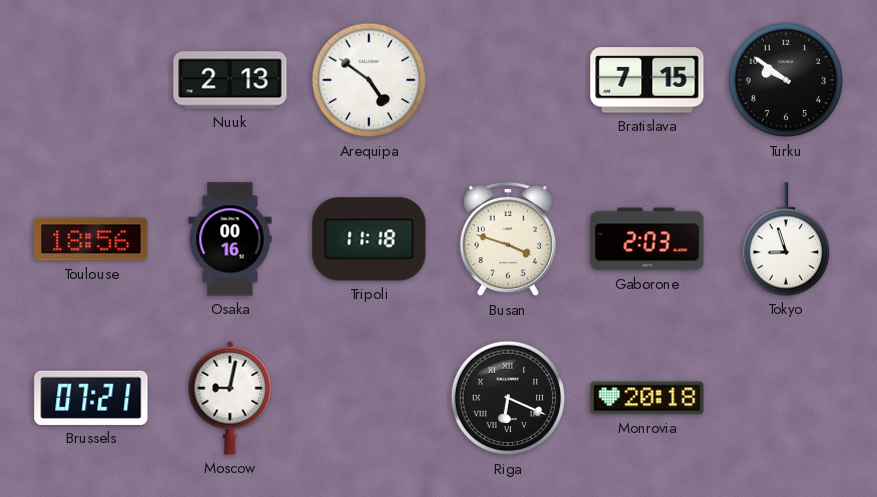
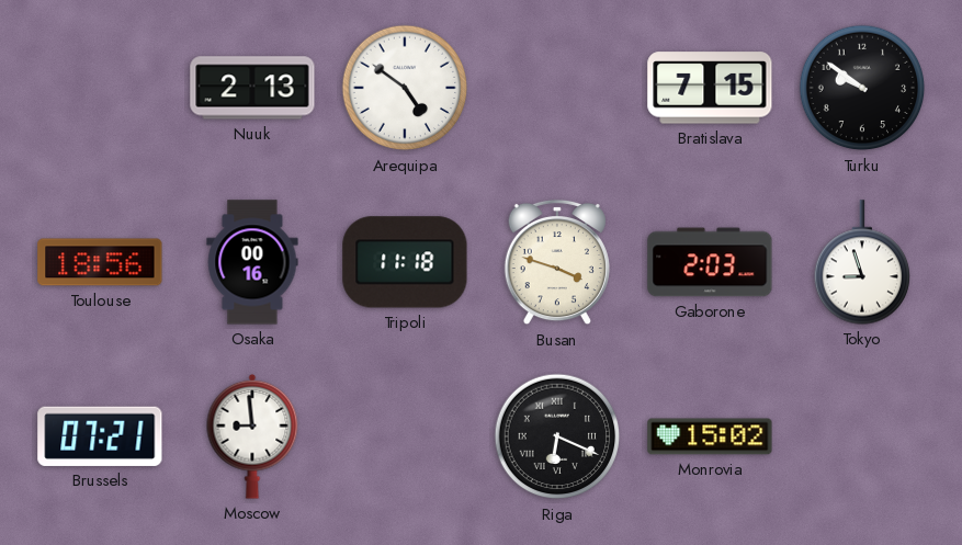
Moscow: 9:02 -> 8:59 (252, 436)
Monrovia: 20:18 -> 15:02 (710, 436)
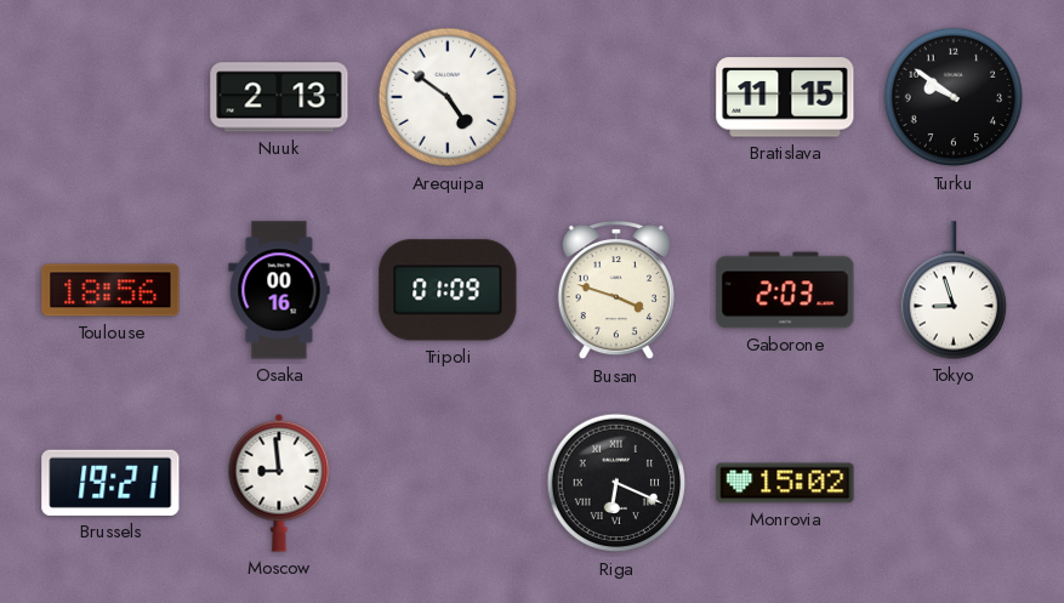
Bratislava: 7:15 -> 11:15 (785, 97)
Tripoli: 11:18 -> 01:09 (448, 290)
Brussels: 07:21 -> 19:21 (110, 483)
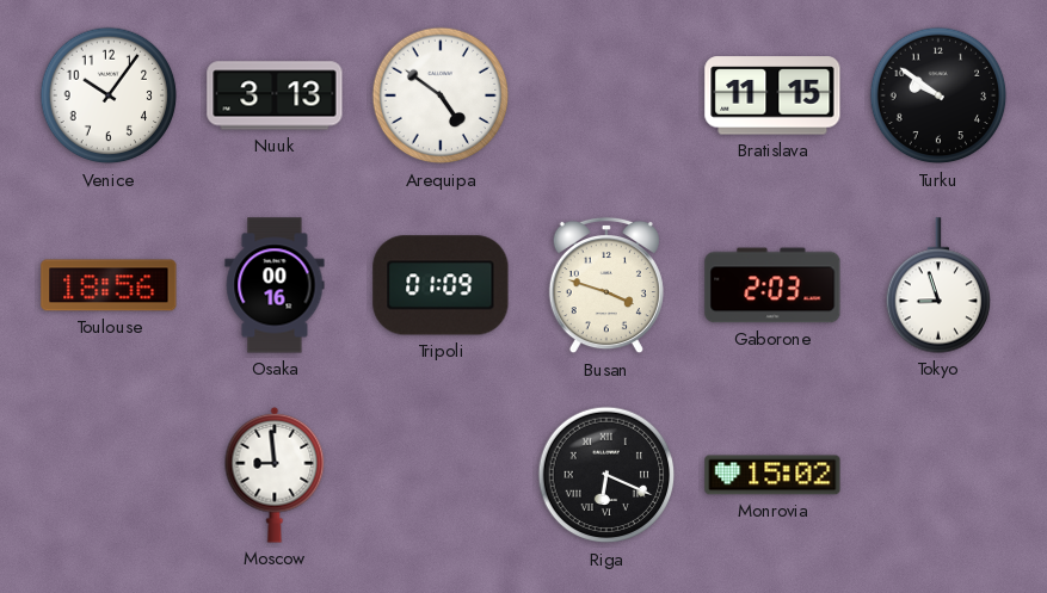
Venice: none -> 10:06 (109, 95)
Nuuk: 2:13 -> 3:13 (275, 95)
Brussels: 19:21 -> none (110, 483)
